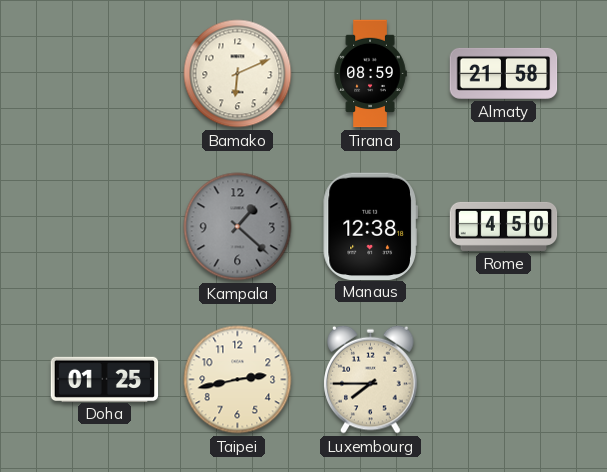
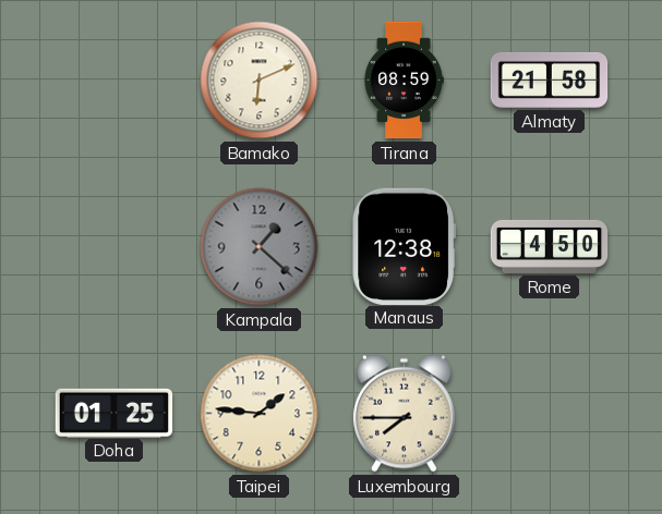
Taipei: 2:43 -> 1:46 (260, 414)
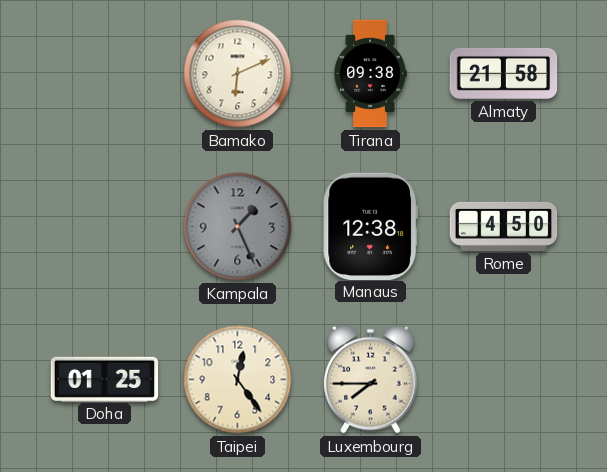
Tirana: 08:59 -> 09:38 (370, 74)
Kampala: 1:22 -> 1:26 (238, 227)
Taipei: 1:46 -> 12:24 (238, 380)
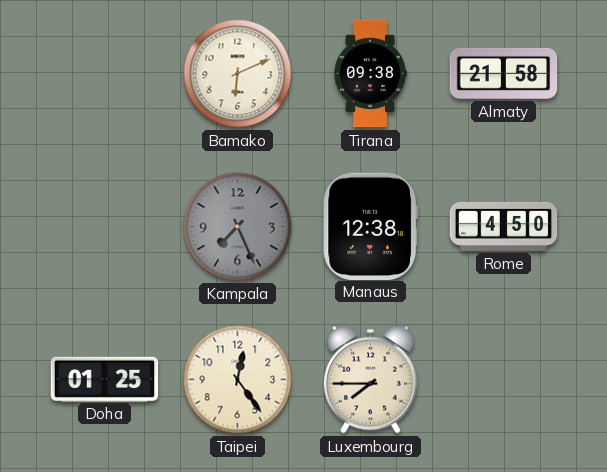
Kampala: 1:26 -> 7:26 (238, 227)
